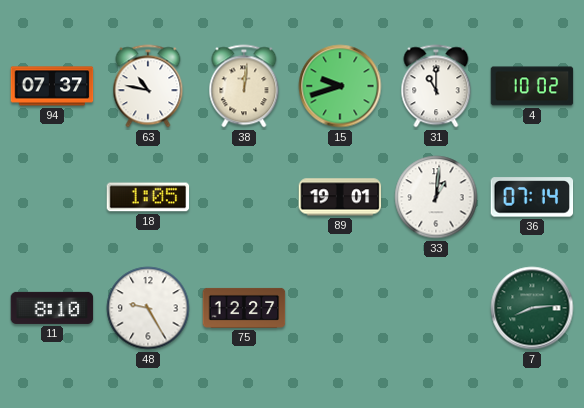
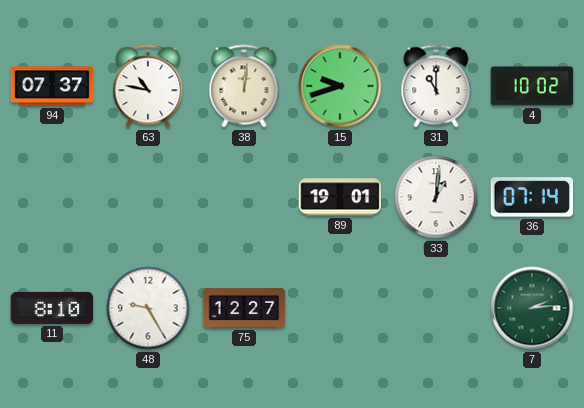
18: 1:05 -> none (148, 197)
7: 8:14 -> 2:14 (532, 308)
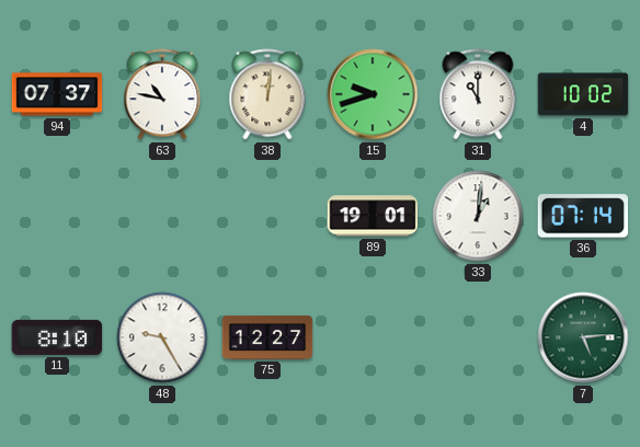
7: 2:14 -> 5:14 (583, 337)
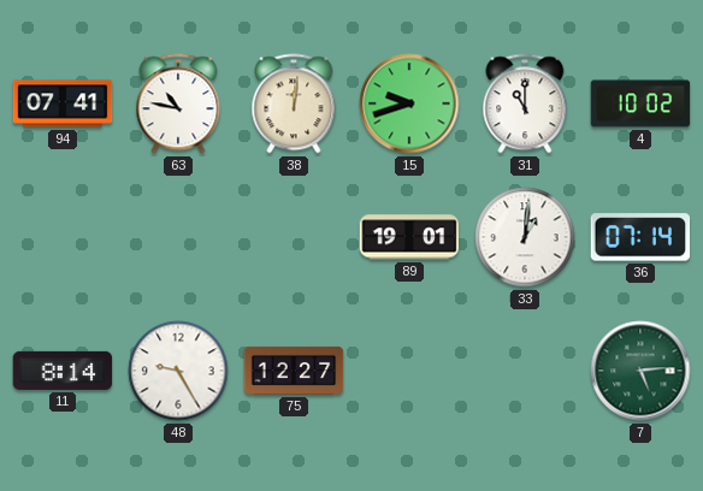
94: 07:37 -> 07:41 (63, 103)
11: 8:10 -> 8:14 (63, 371)
